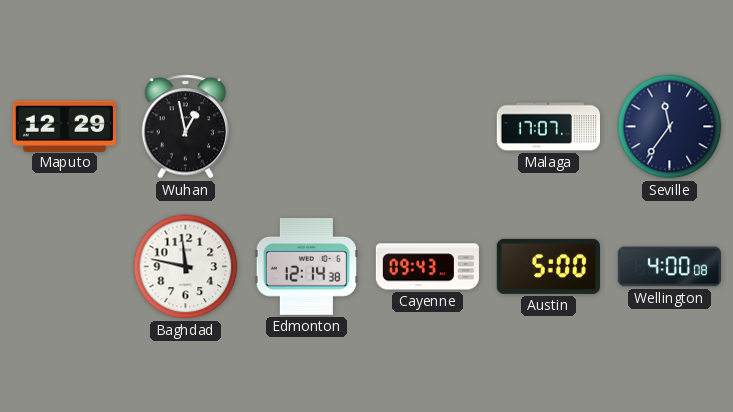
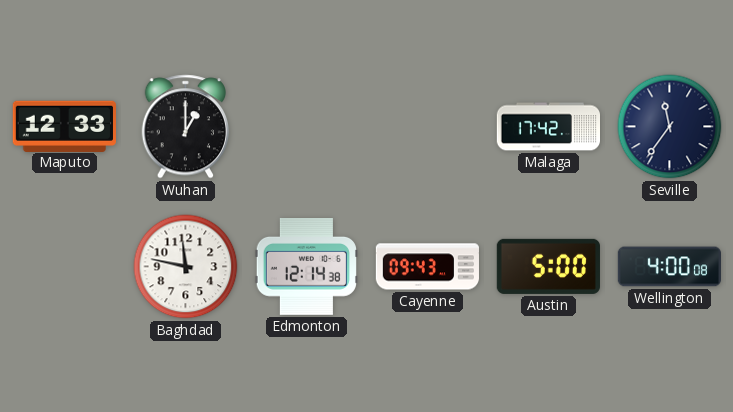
Maputo: 12:29 -> 12:33 (64, 126)
Wuhan: 12:58 -> 1:00 (185, 127)
Malaga: 17:07 -> 17:42 (548, 127)
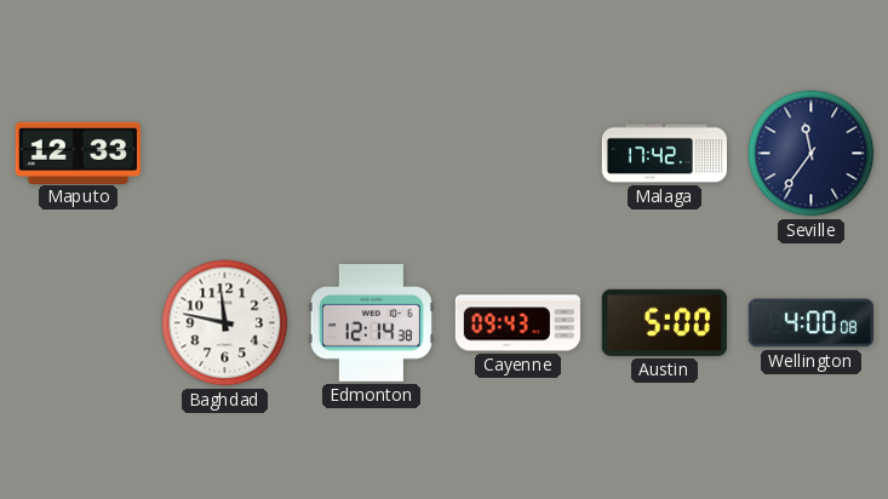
Wuhan: 1:00 -> none (185, 127)
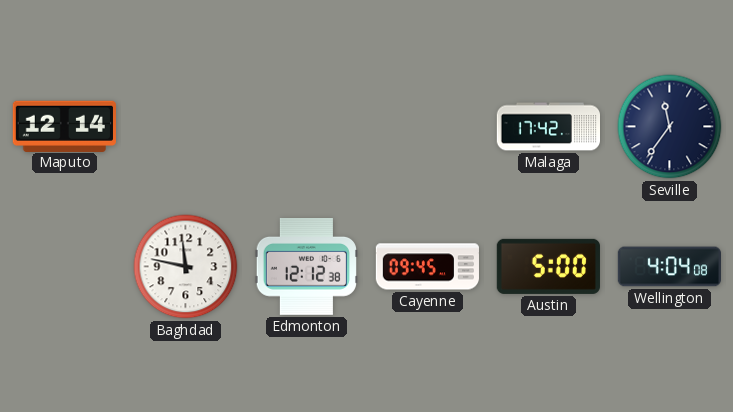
Maputo: 12:33 -> 12:14 (64, 126)
Edmonton: 12:14 -> 12:12 (306, 267)
Cayenne: 09:43 -> 09:45 (427, 267)
Wellington: 4:00 -> 4:04 (669, 267)
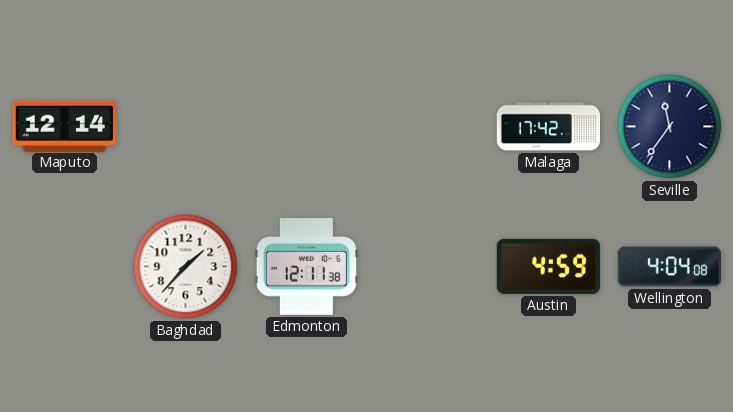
Baghdad: 11:47 -> 1:37 (186, 267)
Edmonton: 12:12 -> 12:11 (306, 267)
Cayenne: 09:45 -> none (427, 267)
Austin: 5:00 -> 4:59 (548, 266)
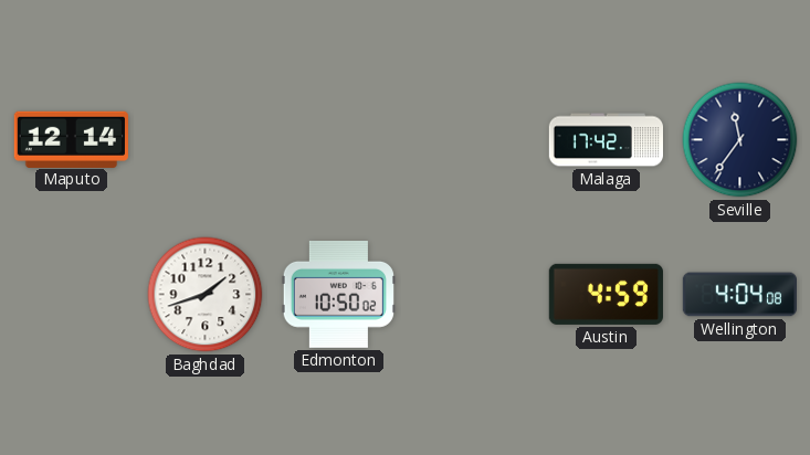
Baghdad: 1:37 -> 1:42 (206, 295)
Edmonton: 12:11 -> 10:50 (338, 295)
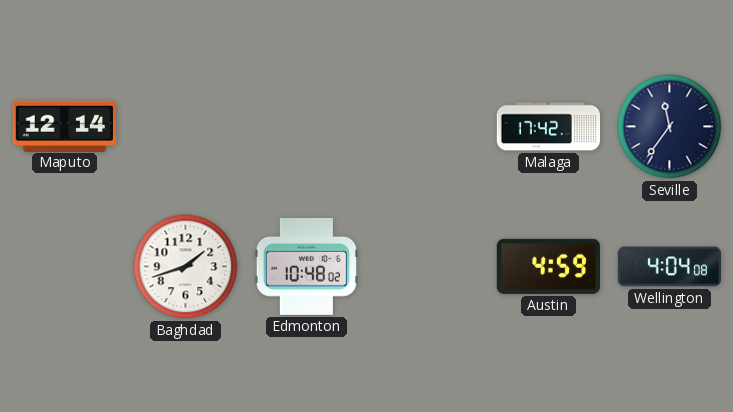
Edmonton: 10:50 -> 10:48 (306, 267)
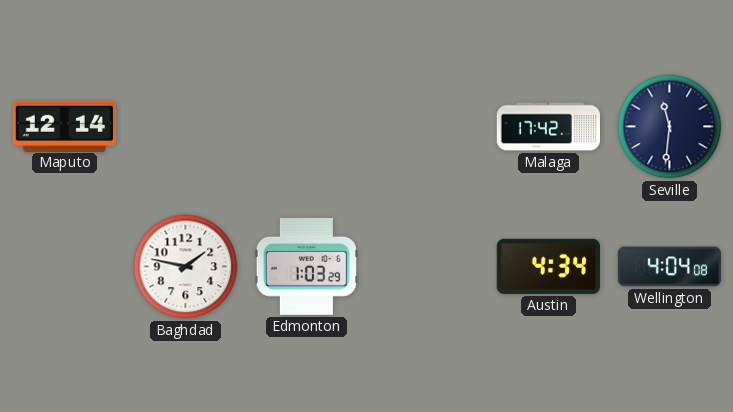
Seville: 11:36 -> 11:31 (670, 127)
Baghdad: 1:42 -> 1:47 (186, 267)
Edmonton: 10:48 -> 1:03 (306, 267)
Austin: 4:59 -> 4:34 (548, 266)
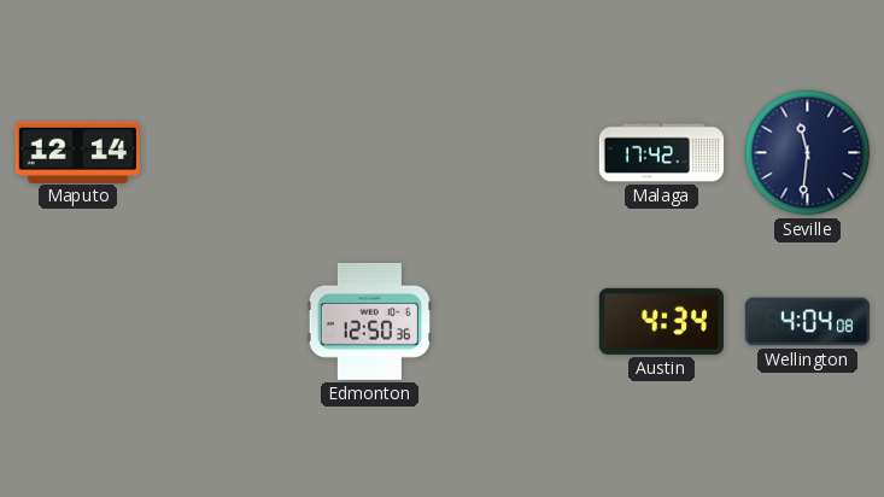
Baghdad: 1:47 -> none (186, 267)
Edmonton: 1:03 -> 12:50 (369, 322)
